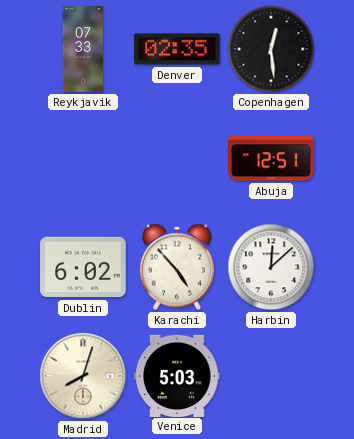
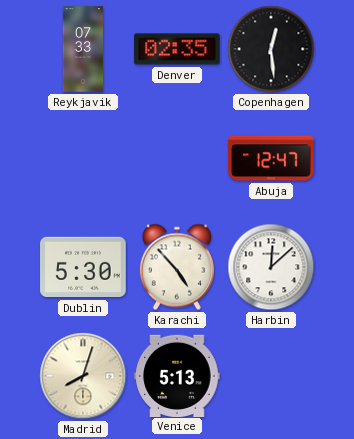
Abuja: 12:51 -> 12:47 (271, 158)
Dublin: 6:02 -> 5:30 (83, 267)
Venice: 5:03 -> 5:13 (177, 375)
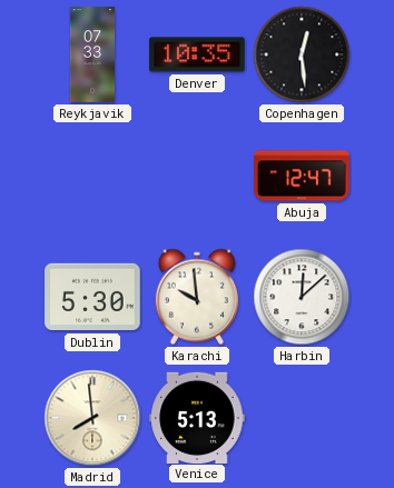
Denver: 02:35 -> 10:35 (197, 54)
Karachi: 4:53 -> 9:59 (197, 297)
Madrid: 8:03 -> 7:59 (92, 418)
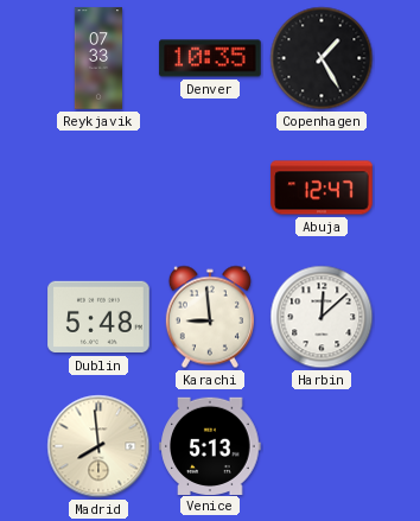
Copenhagen: 12:29 -> 1:25 (322, 58)
Dublin: 5:30 -> 5:48 (98, 317)
Karachi: 9:59 -> 8:59 (210, 317)
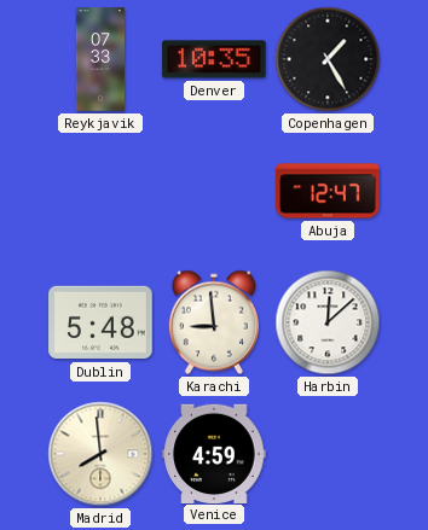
Venice: 5:13 -> 4:59 (214, 453)
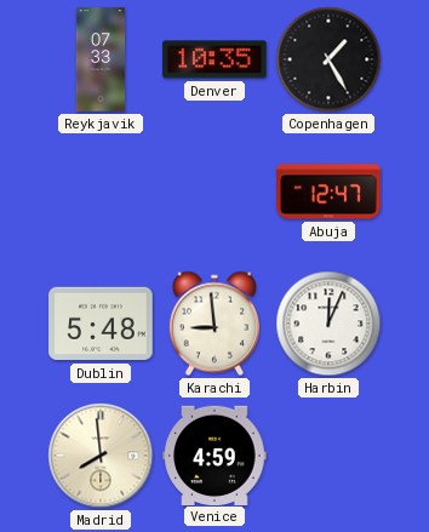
Harbin: 12:08 -> 12:04 (328, 324)
